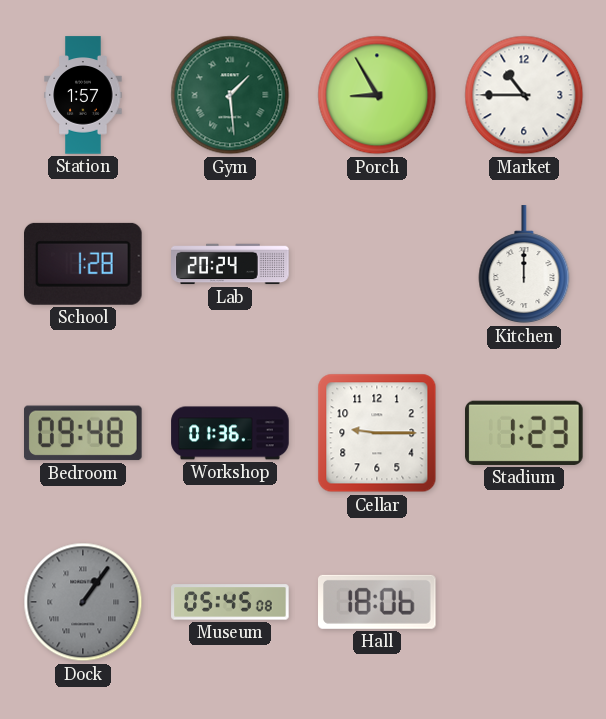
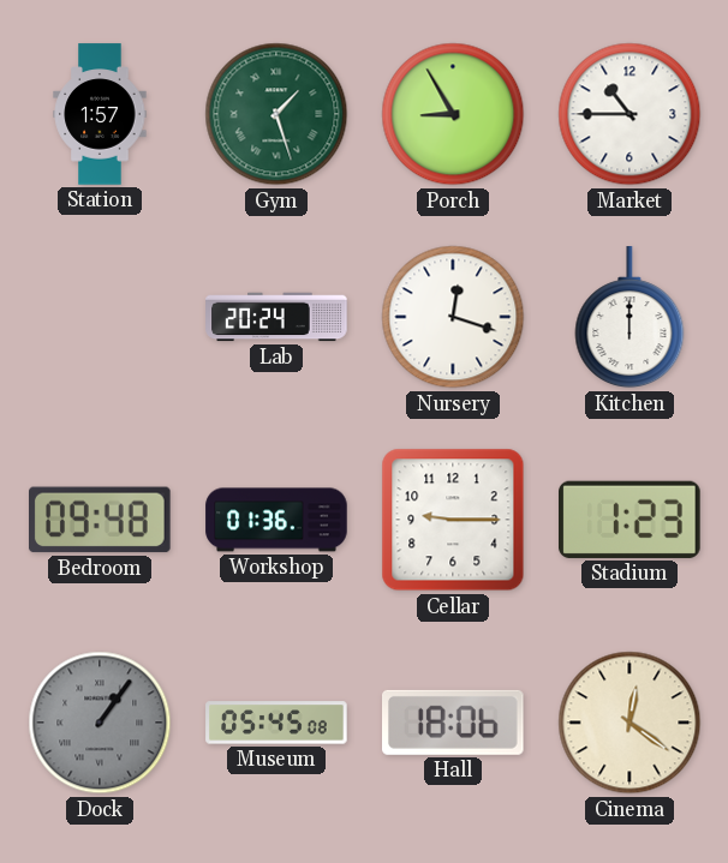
Gym: 1:29 -> 1:27 (276, 114)
School: 1:28 -> none (84, 264)
Nursery: none -> 12:18 (453, 317)
Cinema: none -> 12:21 (629, 723)
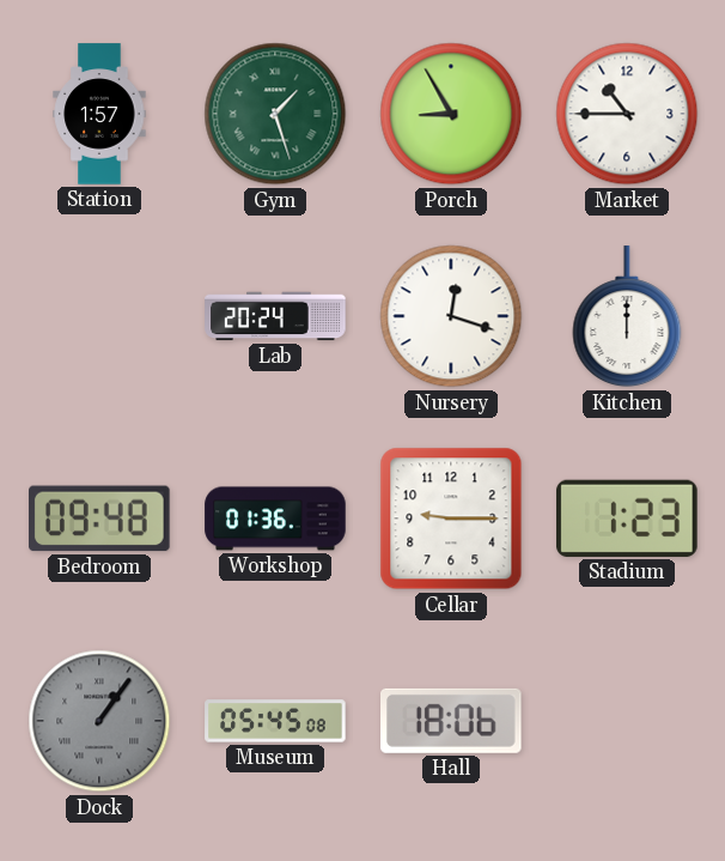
Cinema: 12:21 -> none (629, 723)
